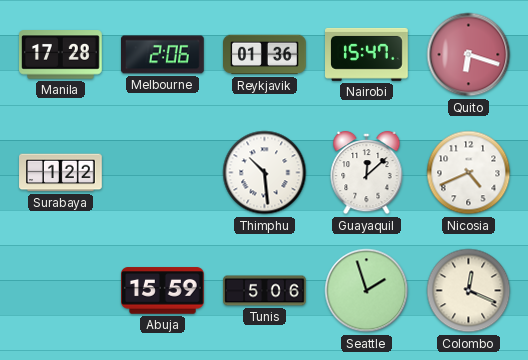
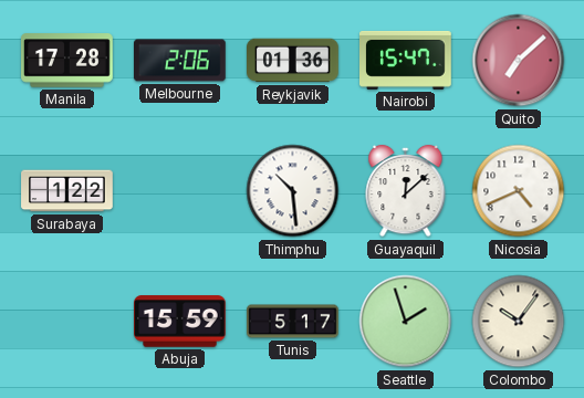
Quito: 6:18 -> 7:08 (519, 61)
Tunis: 5:06 -> 5:17 (293, 322)
Colombo: 12:19 -> 10:06 (519, 322)
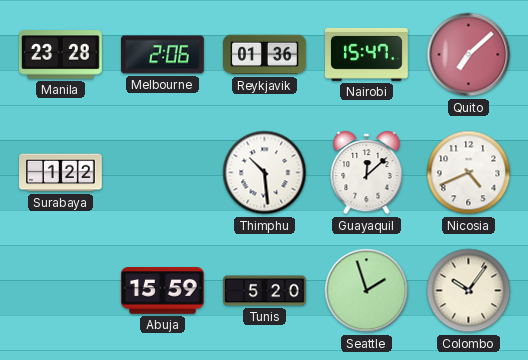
Manila: 17:28 -> 23:28 (61, 55)
Tunis: 5:17 -> 5:20 (265, 291)
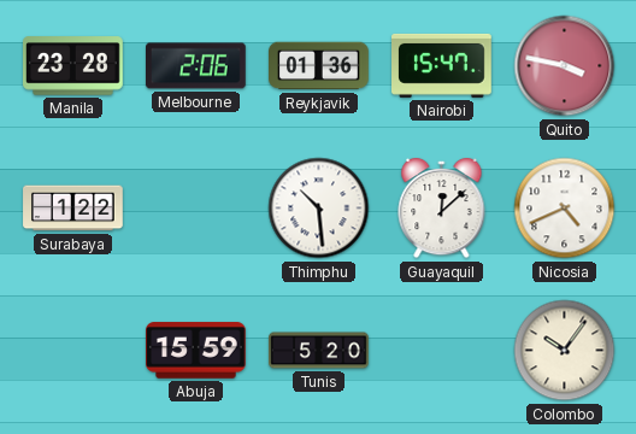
Quito: 7:08 -> 3:47 (565, 66)
Seattle: 1:57 -> none (367, 291)
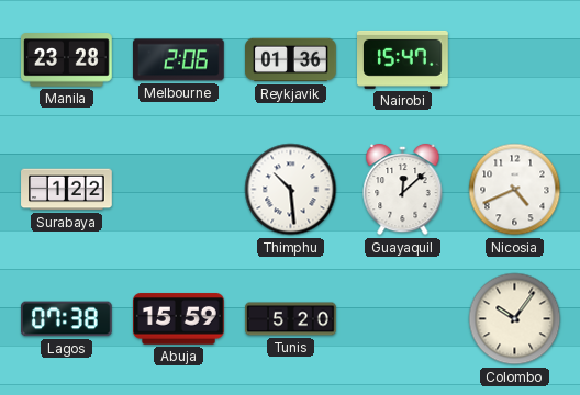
Quito: 3:47 -> none (565, 66)
Lagos: none -> 07:38 (67, 319)
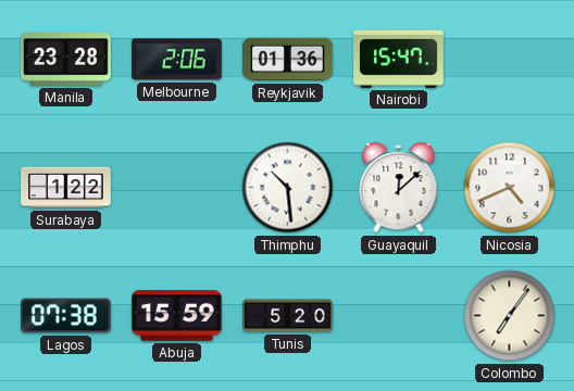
Colombo: 10:06 -> 7:06 (510, 316)
